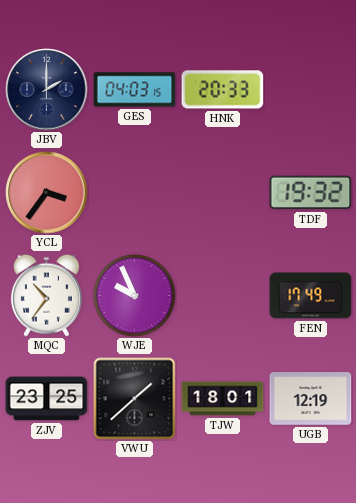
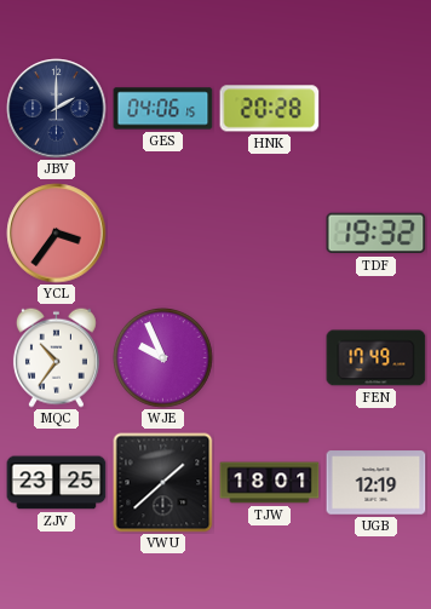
GES: 04:03 -> 04:06 (163, 109)
HNK: 20:33 -> 20:28 (270, 109)
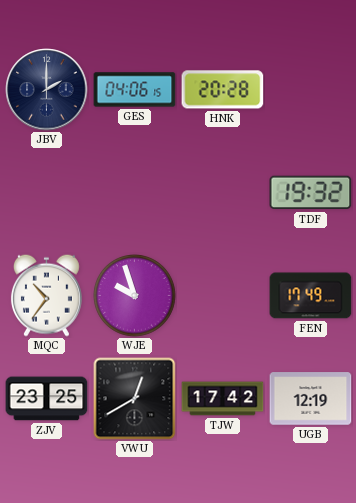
YCL: 3:36 -> none (57, 234)
WJE: 9:56 -> 9:57 (135, 296)
VWU: 1:38 -> 12:40 (135, 399)
TJW: 18:01 -> 17:42 (223, 399)
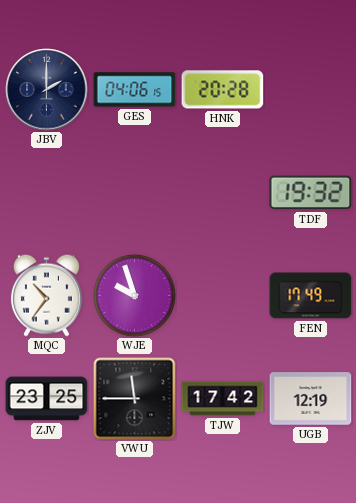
VWU: 12:40 -> 11:45 (135, 399)
